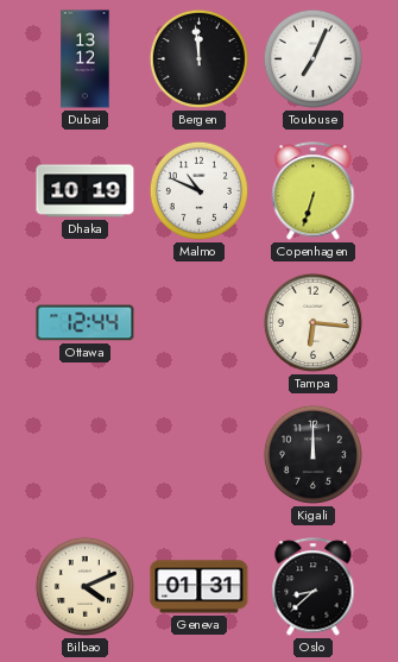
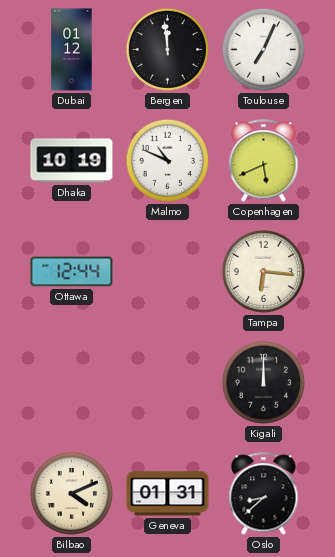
Dubai: 13:12 -> 01:12 (72, 50)
Copenhagen: 6:33 -> 5:41 (264, 161)
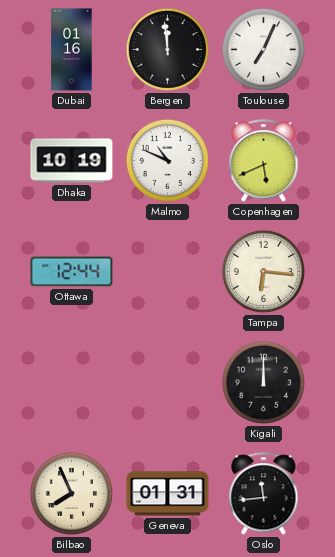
Dubai: 01:12 -> 01:16 (72, 50)
Bilbao: 4:11 -> 7:56 (71, 493)
Oslo: 8:38 -> 11:44 (264, 494)
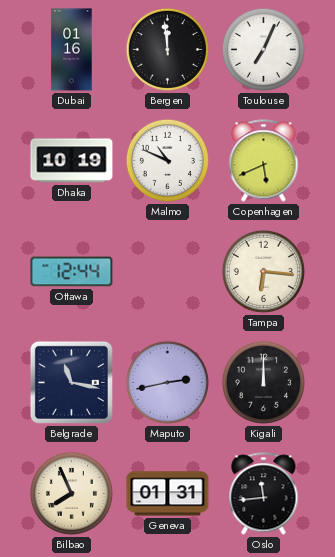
Belgrade: none -> 11:17 (71, 382)
Maputo: none -> 2:43 (167, 382)
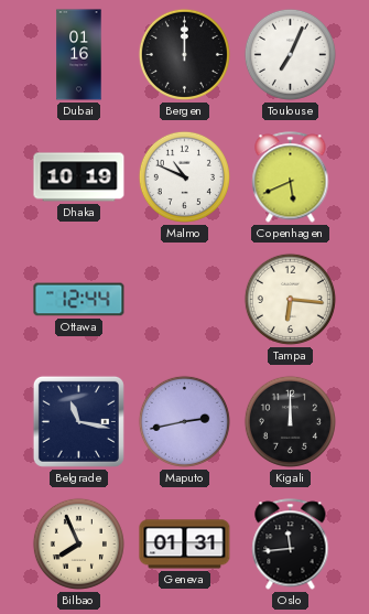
Bergen: 11:59 -> 12:00 (184, 54)
